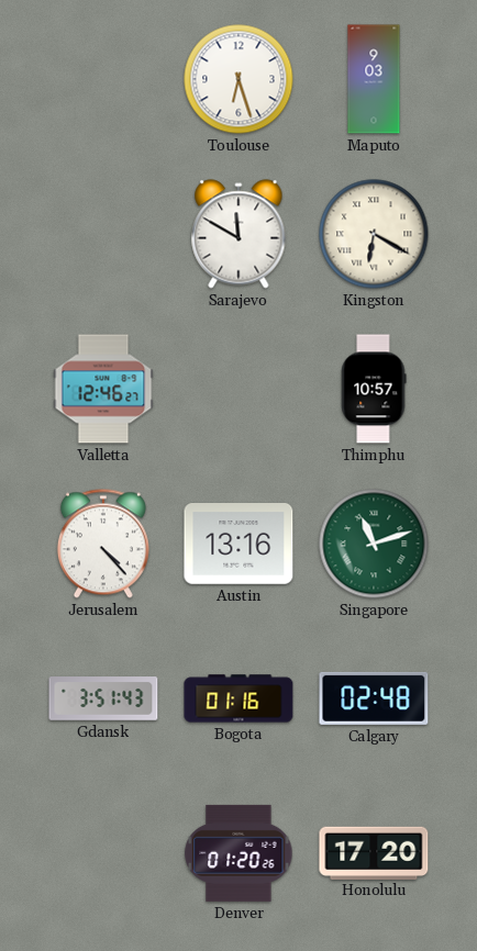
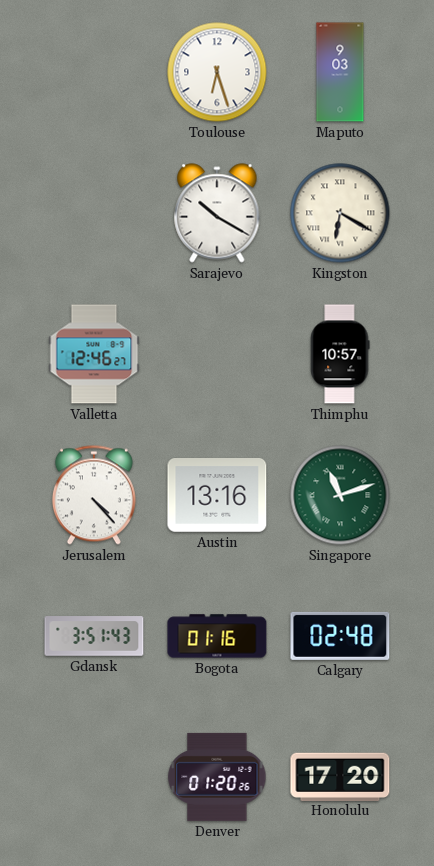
Sarajevo: 11:50 -> 10:20 (217, 213)
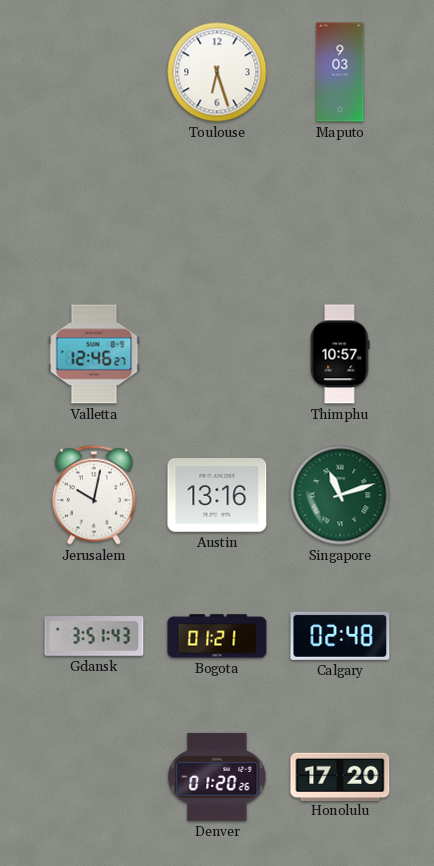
Sarajevo: 10:20 -> none (217, 213)
Kingston: 6:20 -> none (340, 213)
Jerusalem: 4:23 -> 10:02 (94, 495)
Bogota: 01:16 -> 01:21 (217, 636)
